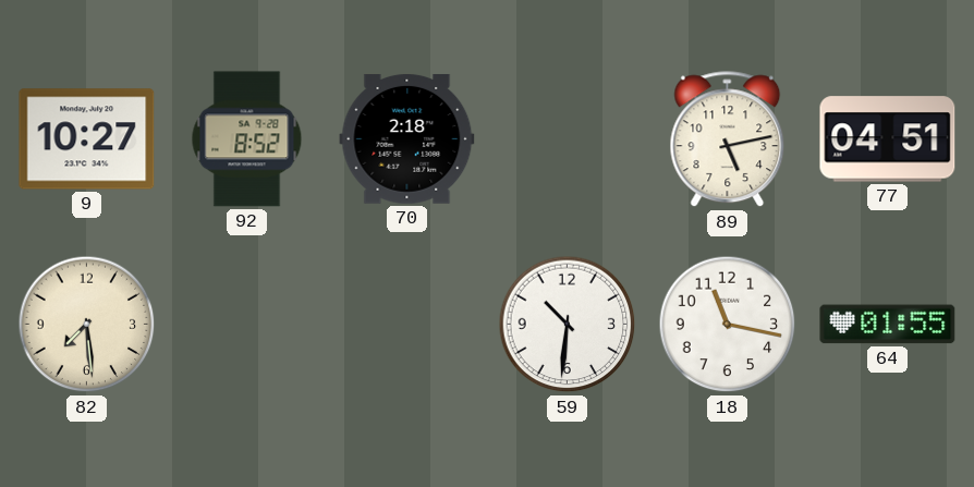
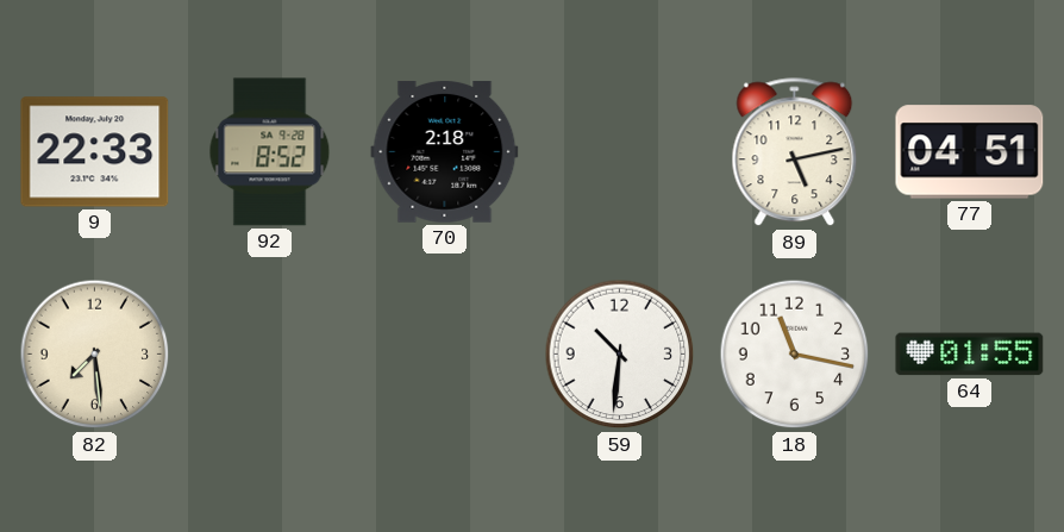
9: 10:27 -> 22:33 (95, 152)
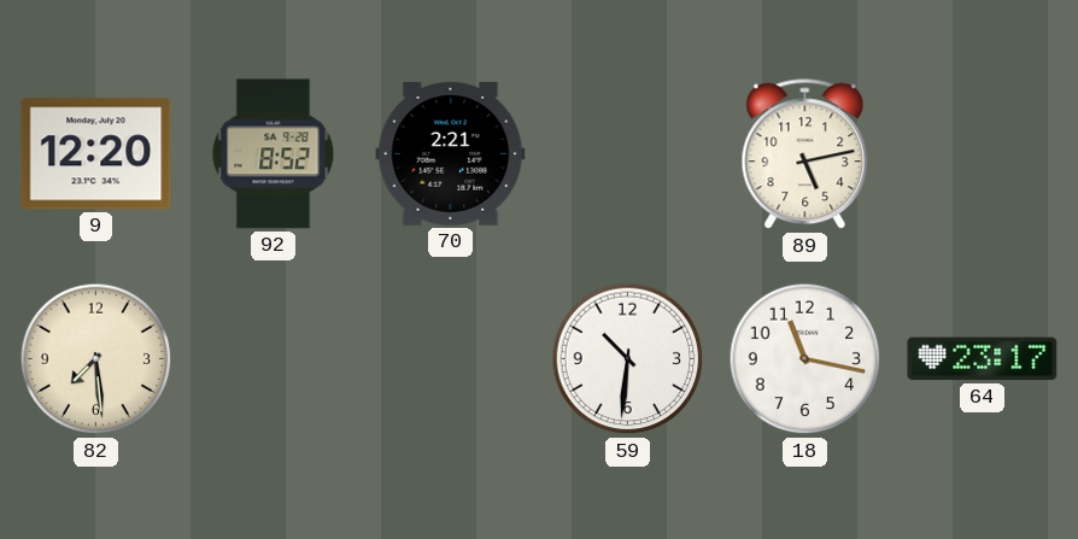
9: 22:33 -> 12:20 (96, 154)
70: 2:18 -> 2:21 (451, 153)
77: 04:51 -> none (970, 152)
64: 01:55 -> 23:17 (983, 359)
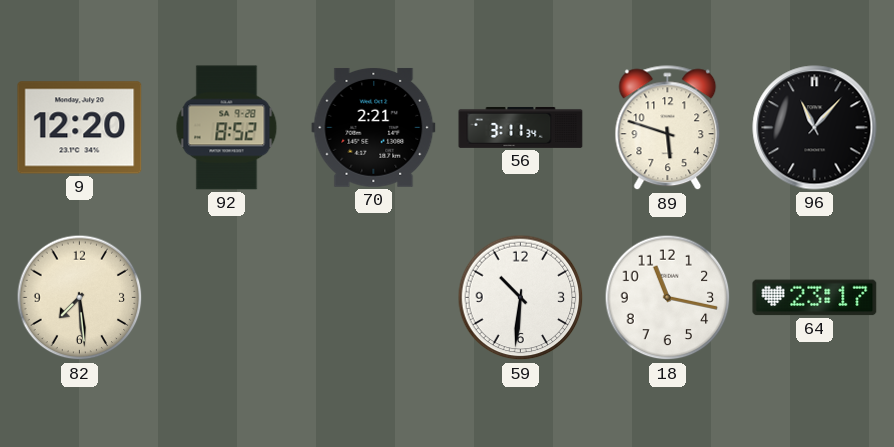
56: none -> 3:11 (521, 127)
89: 5:13 -> 5:48 (668, 128)
96: none -> 11:07 (815, 128)
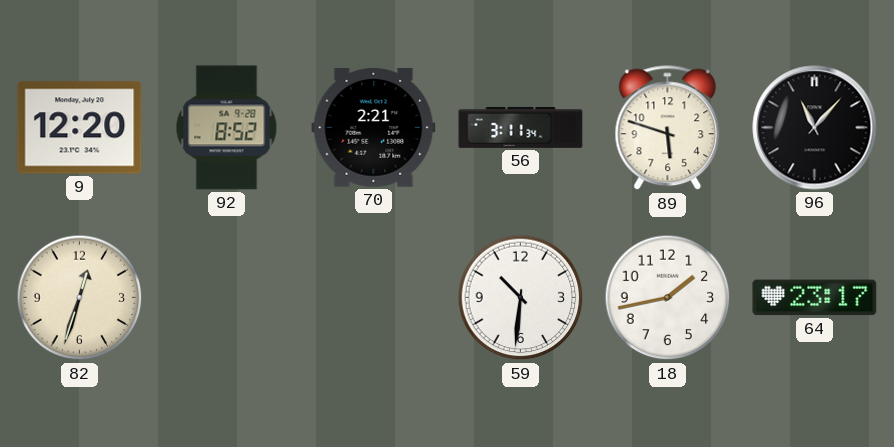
82: 7:29 -> 12:33 (80, 298)
18: 11:17 -> 1:43 (668, 298)
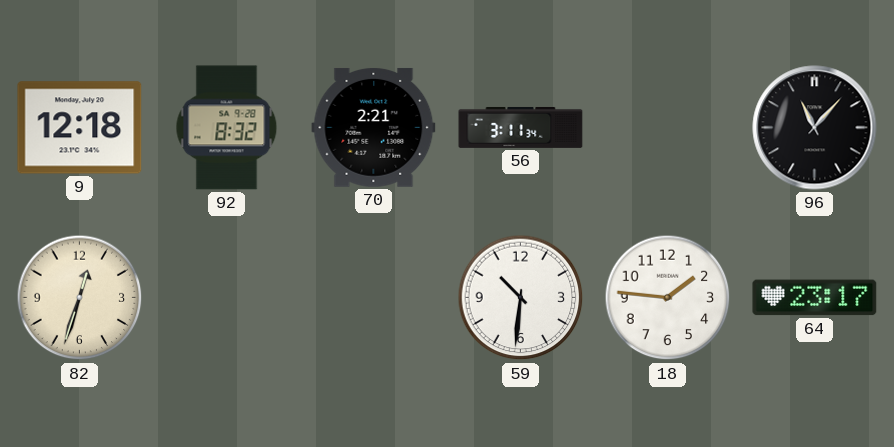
9: 12:20 -> 12:18 (80, 128)
92: 8:52 -> 8:32 (227, 128)
89: 5:48 -> none (668, 128)
18: 1:43 -> 1:46 (668, 298)
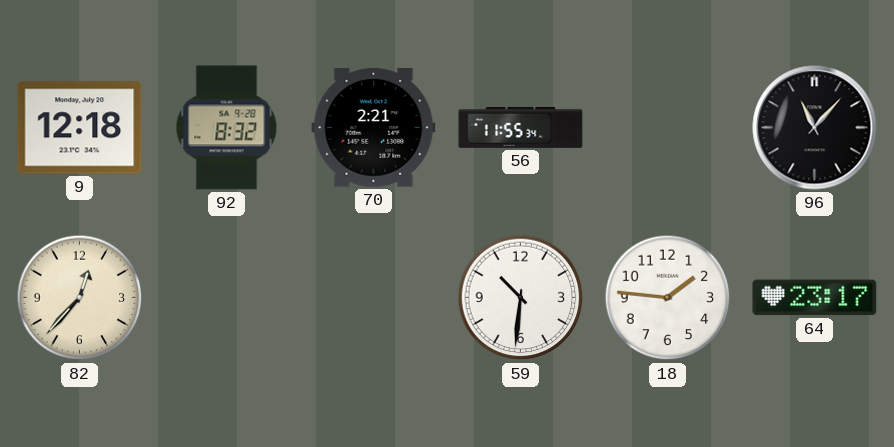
56: 3:11 -> 11:55 (521, 127)
82: 12:33 -> 12:37 (80, 298)
